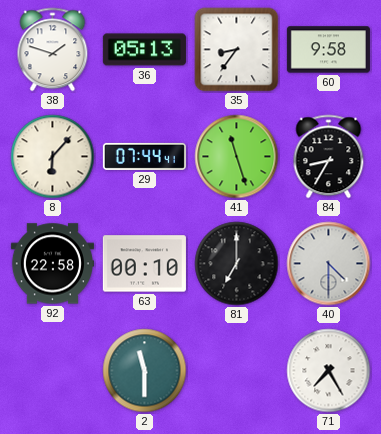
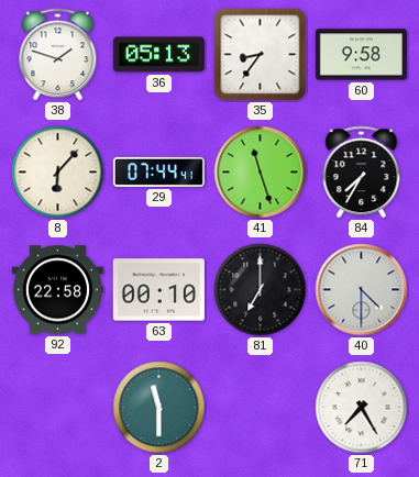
84: 8:35 -> 7:35 (362, 173)
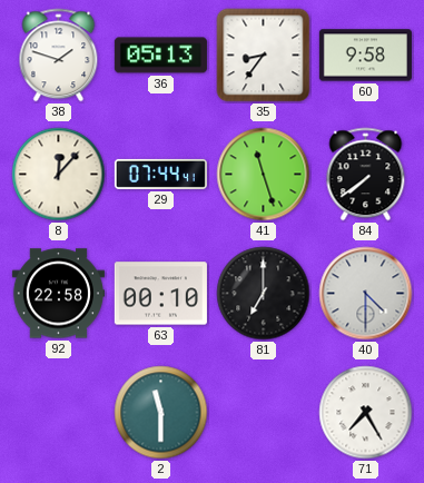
8: 6:07 -> 12:07 (59, 175)
84: 7:35 -> 7:39 (366, 175)
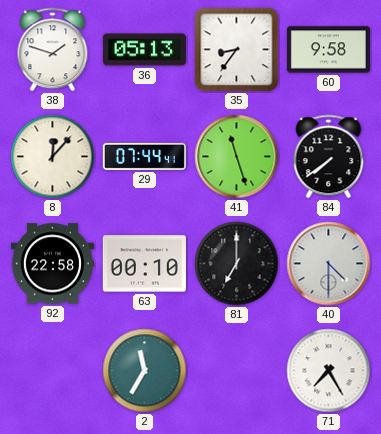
2: 11:30 -> 11:35 (145, 371)
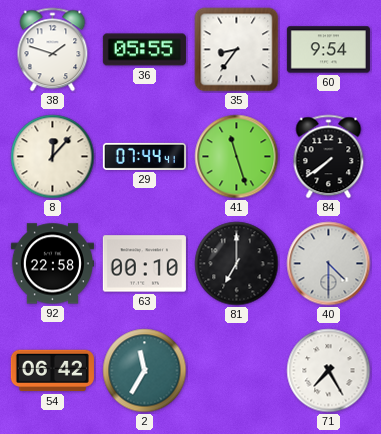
36: 05:13 -> 05:55 (144, 50)
60: 9:58 -> 9:54 (328, 50)
54: none -> 06:42 (52, 371)
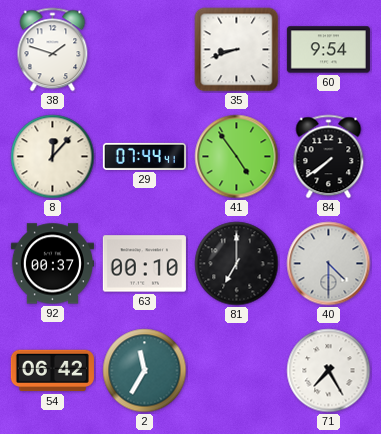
36: 05:55 -> none (144, 50)
35: 8:36 -> 8:42 (237, 50)
41: 11:27 -> 4:54 (237, 157)
92: 22:58 -> 00:37 (52, 264)
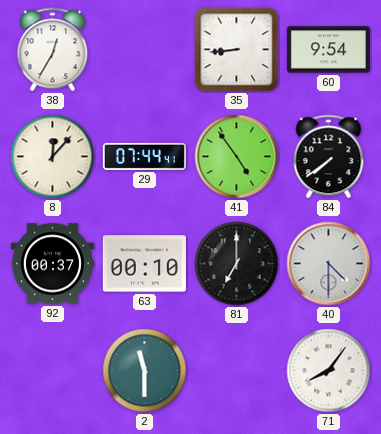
38: 1:48 -> 12:35 (53, 50)
35: 8:42 -> 8:44 (237, 50)
54: 06:42 -> none (52, 371)
2: 11:35 -> 11:30 (145, 371)
71: 7:25 -> 8:06 (329, 371)
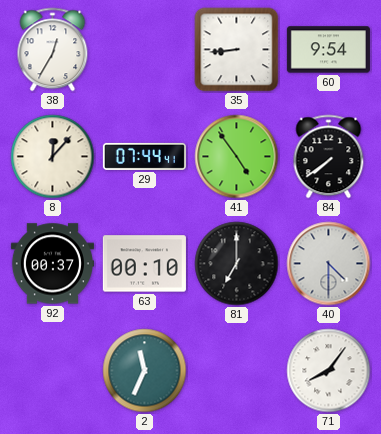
2: 11:30 -> 11:34 (145, 371)
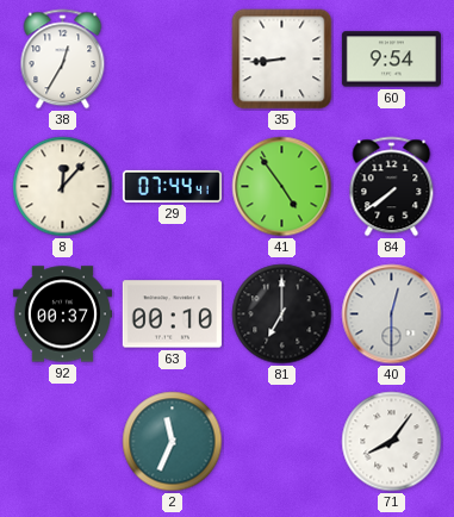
40: 4:30 -> 12:30 (392, 314)
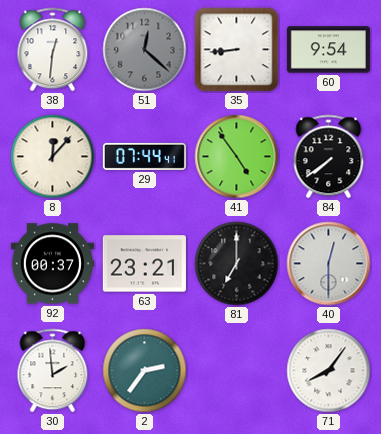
38: 12:35 -> 12:31 (53, 50)
51: none -> 12:22 (145, 50)
63: 00:10 -> 23:21 (144, 264)
30: none -> 1:59 (53, 371)
2: 11:34 -> 2:36 (145, 371)
